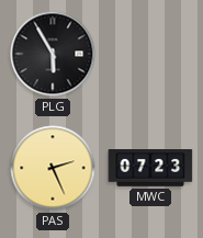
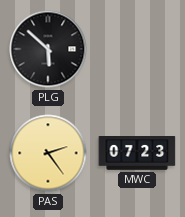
PLG: 5:55 -> 5:52 (48, 49)
PAS: 2:26 -> 2:24 (48, 153)
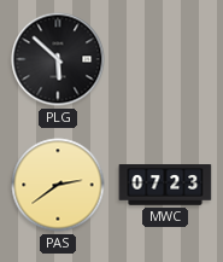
PAS: 2:24 -> 2:39 (58, 185)
